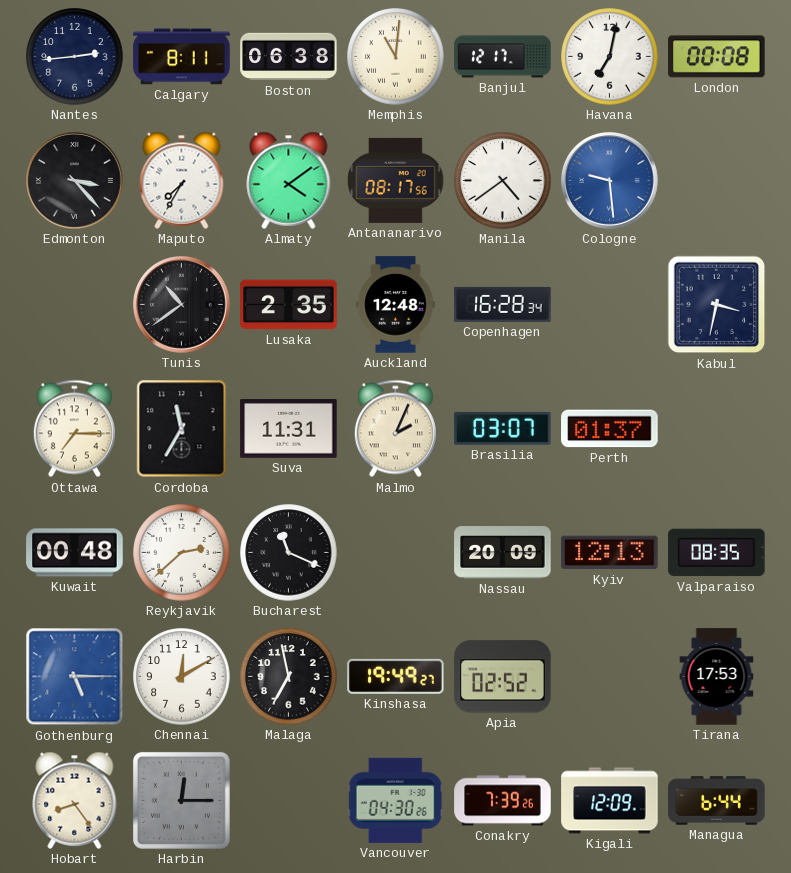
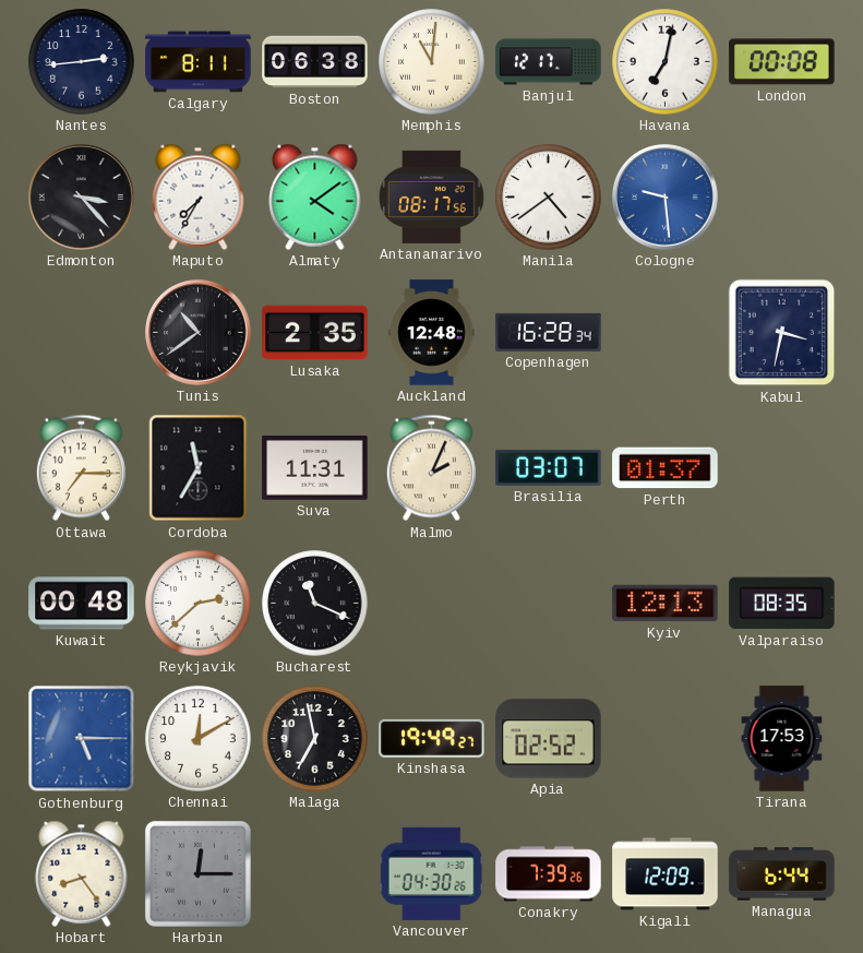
Nassau: 20:09 -> none (503, 553)
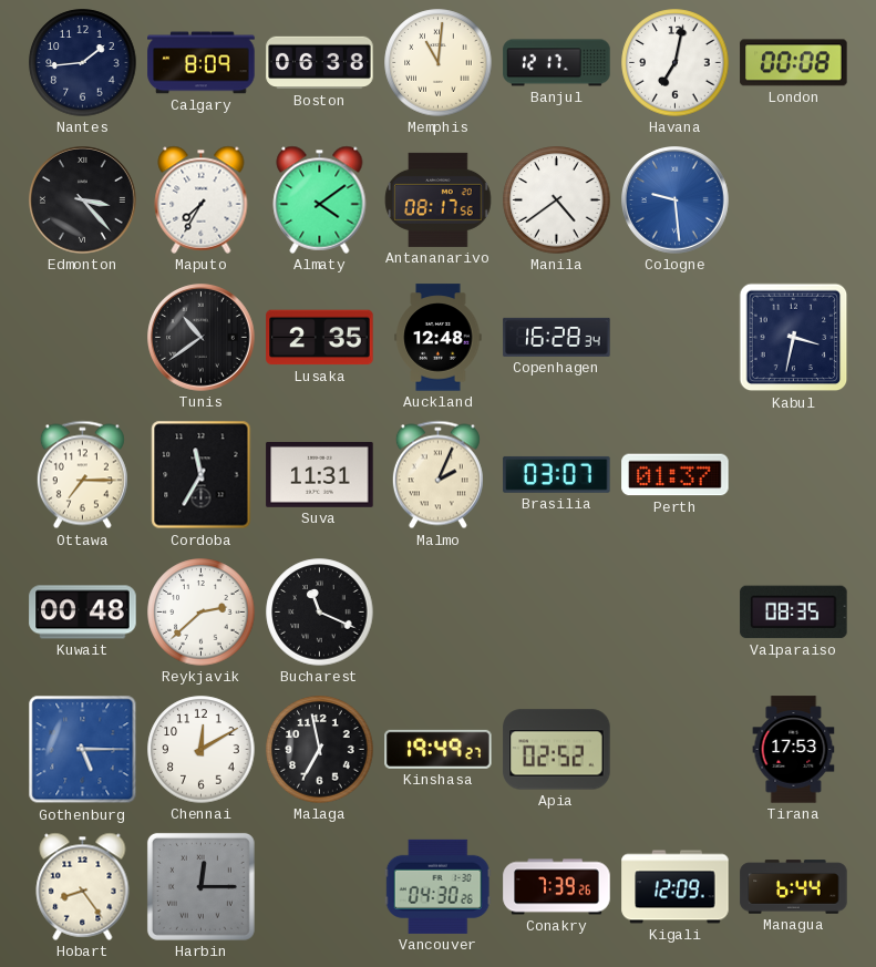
Nantes: 2:44 -> 1:44 (83, 63)
Calgary: 8:11 -> 8:09 (202, 63)
Kyiv: 12:13 -> none (666, 604)
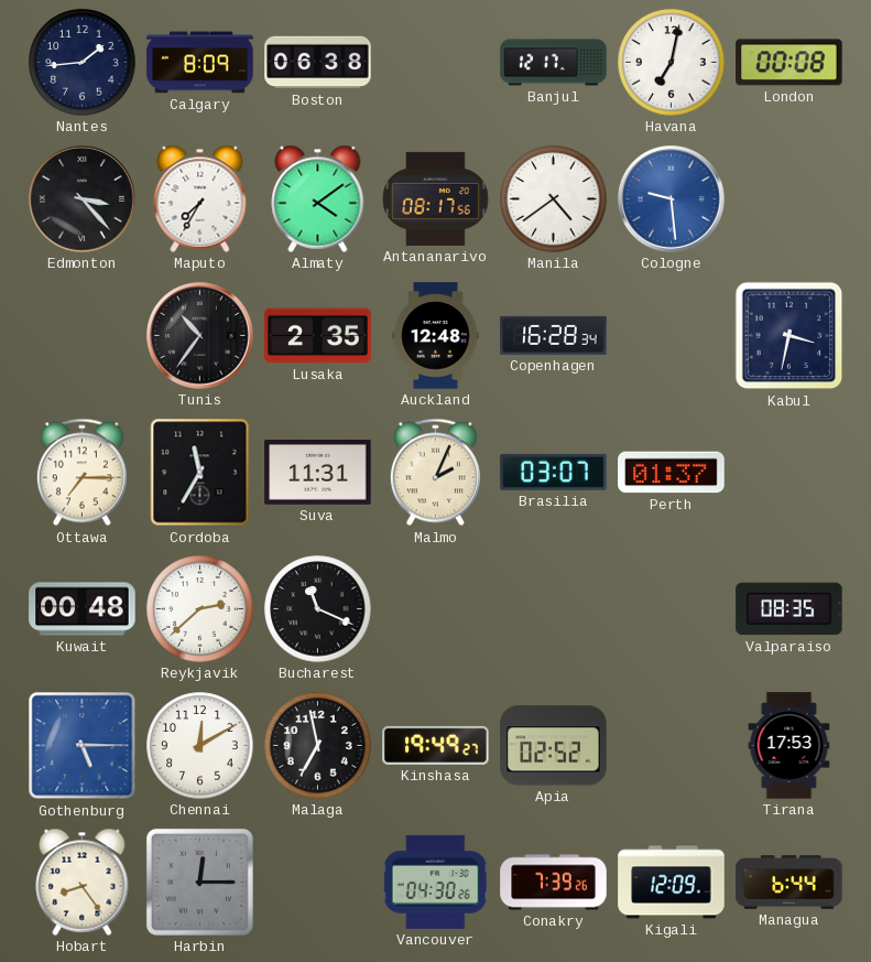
Memphis: 11:01 -> none (439, 63)
Tunis: 10:39 -> 10:36 (200, 336)
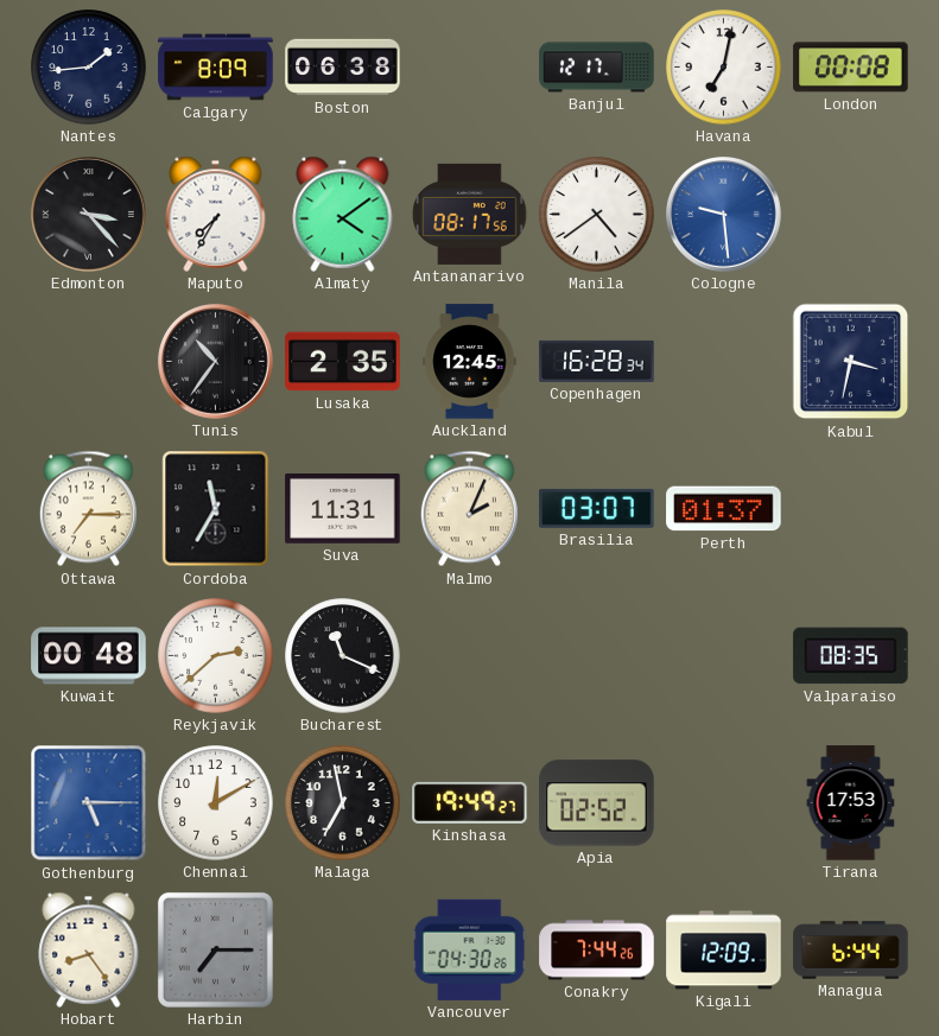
Auckland: 12:48 -> 12:45 (470, 362)
Harbin: 12:15 -> 7:15 (215, 949)
Conakry: 7:39 -> 7:44 (597, 951)
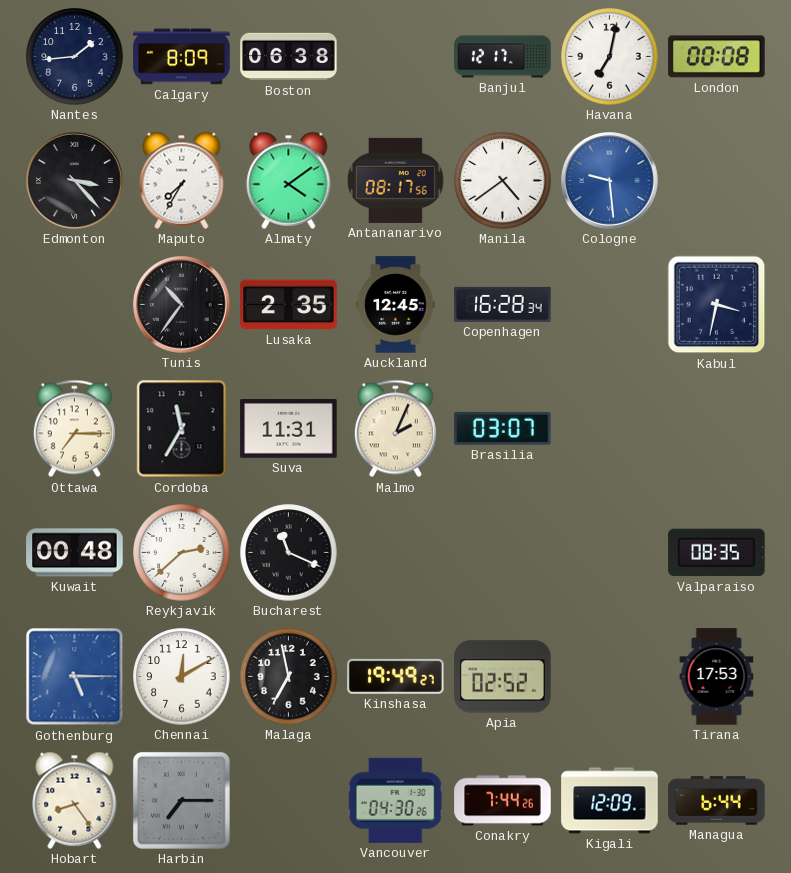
Perth: 01:37 -> none (724, 509)
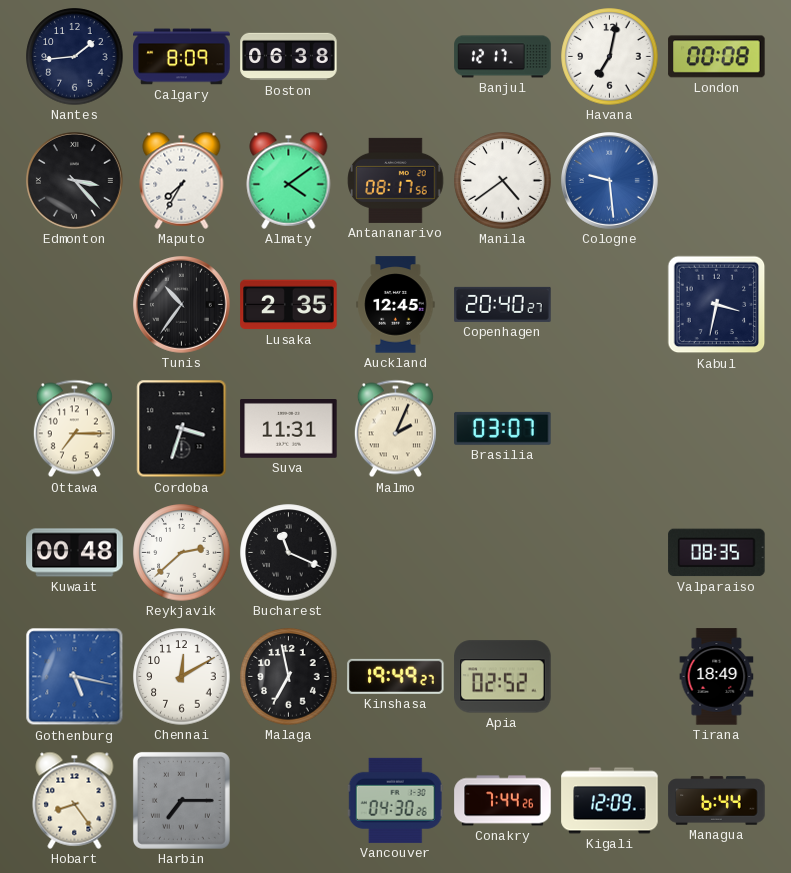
Copenhagen: 16:28 -> 20:40 (503, 304)
Cordoba: 11:35 -> 3:33 (182, 429)
Gothenburg: 5:15 -> 5:17 (75, 677)
Tirana: 17:53 -> 18:49 (717, 677)
